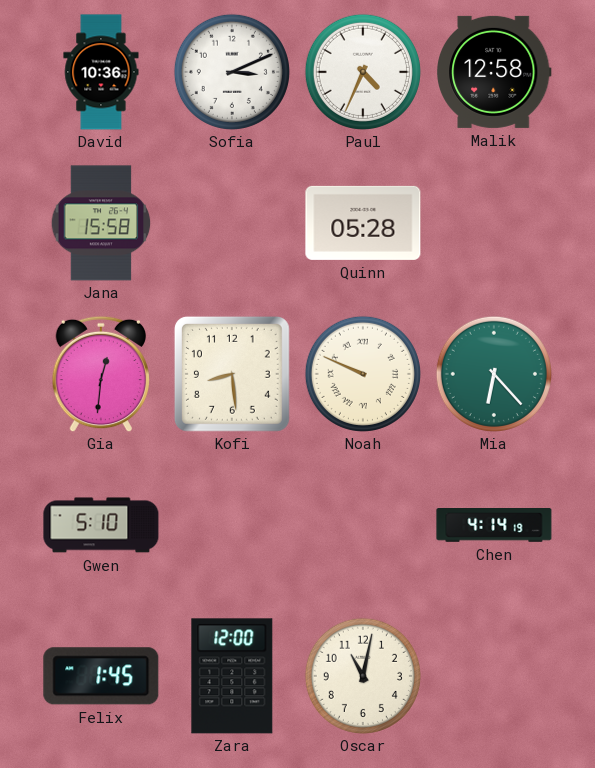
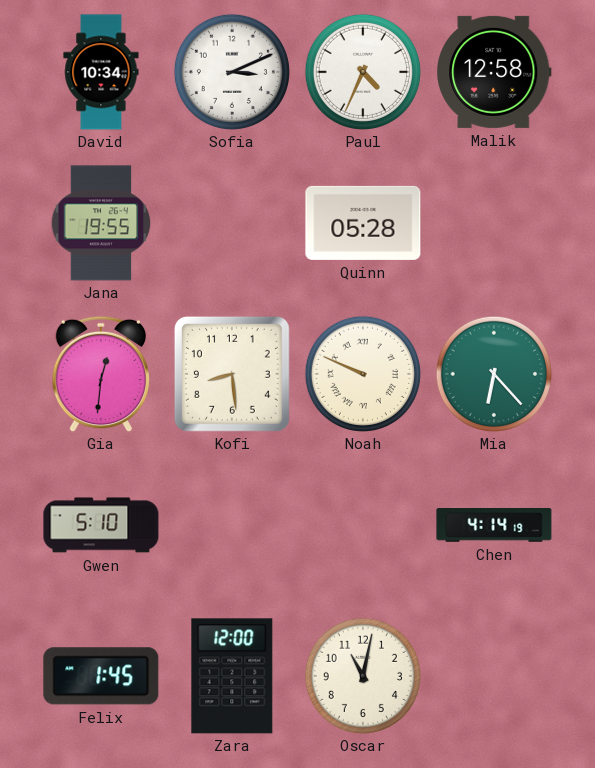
David: 10:36 -> 10:34 (101, 72)
Jana: 15:58 -> 19:55 (101, 223)
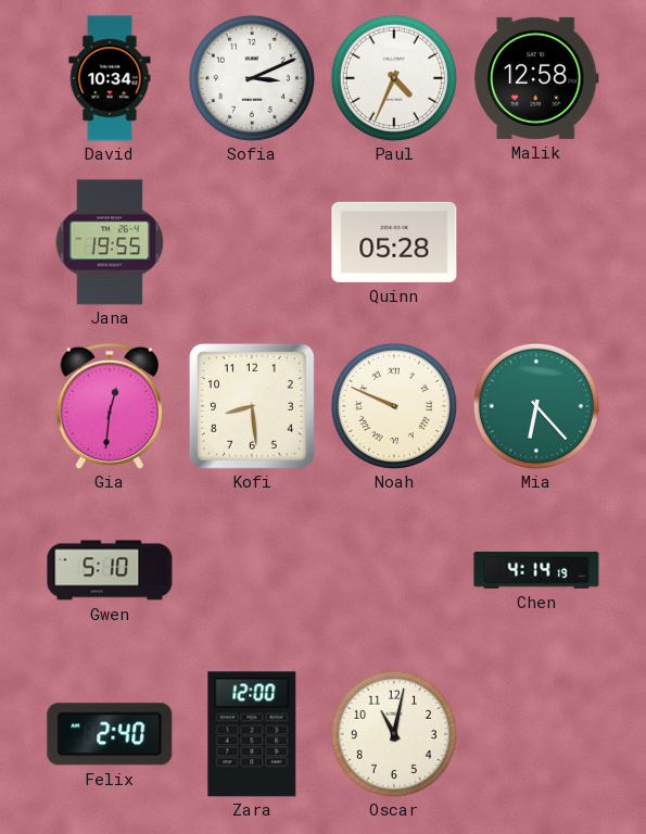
Felix: 1:45 -> 2:40 (110, 734)
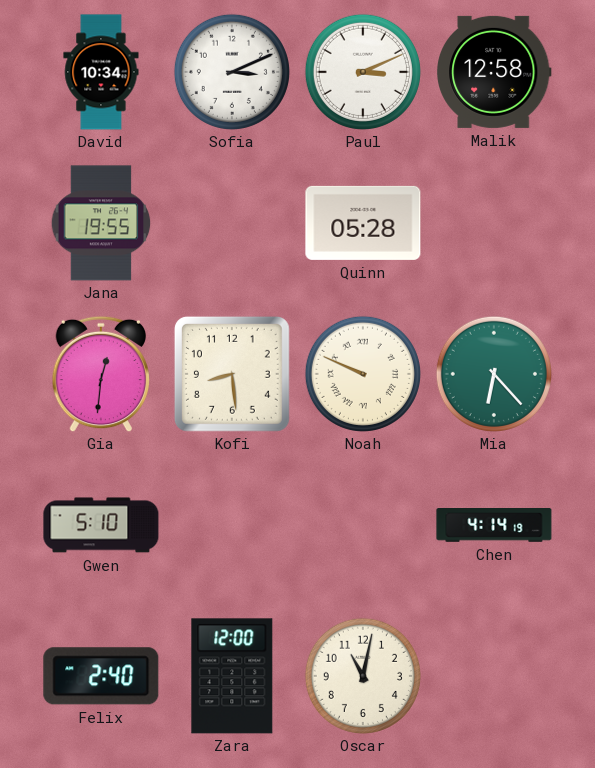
Paul: 4:34 -> 3:11 (363, 72)
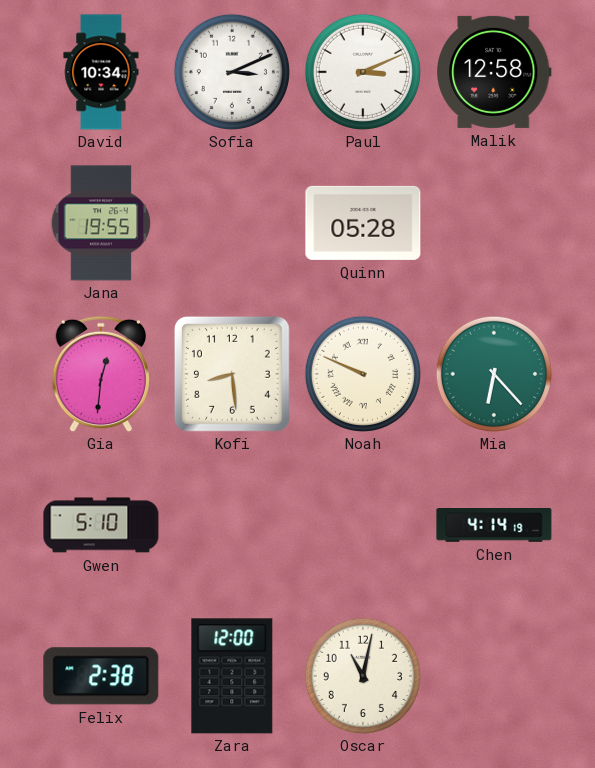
Felix: 2:40 -> 2:38 (101, 676)
